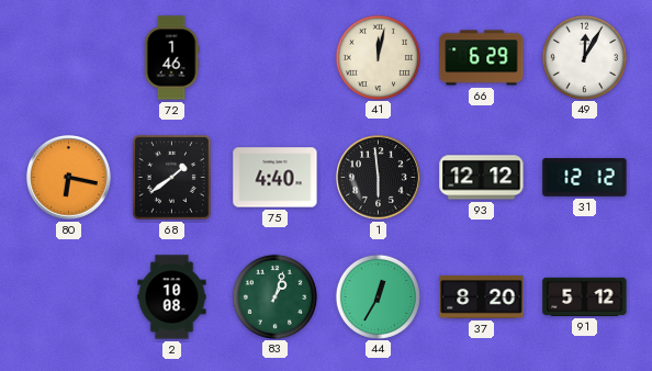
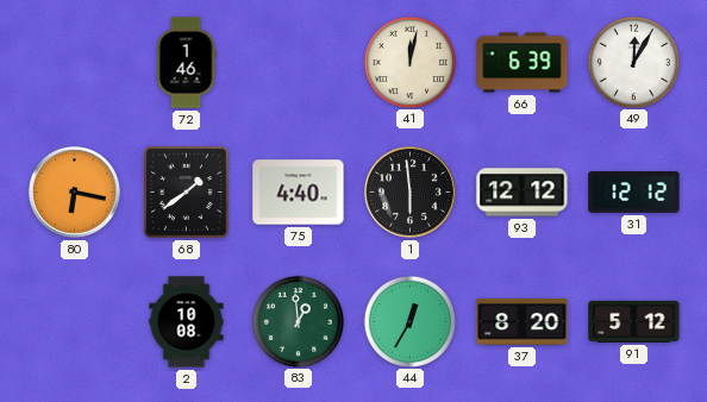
66: 6:29 -> 6:39 (523, 63)
83: 1:03 -> 12:59 (298, 321)
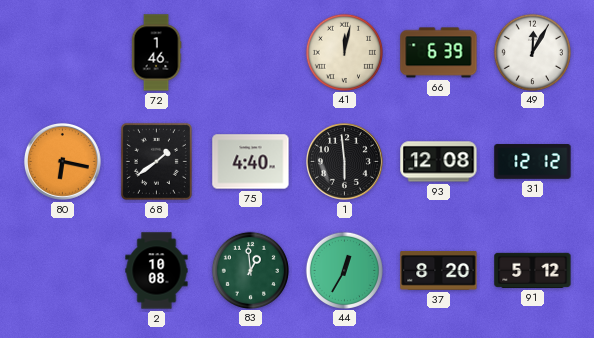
93: 12:12 -> 12:08 (439, 162)
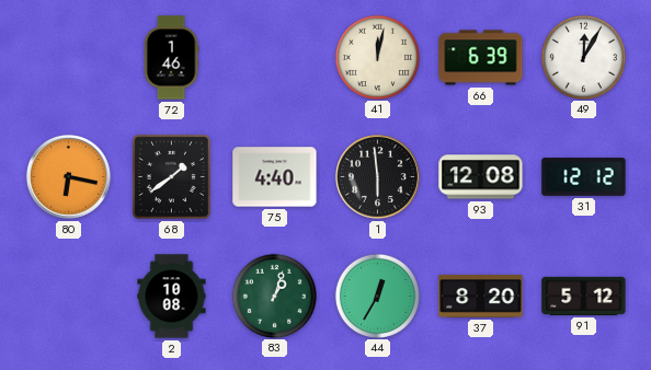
83: 12:59 -> 1:03 (274, 296)
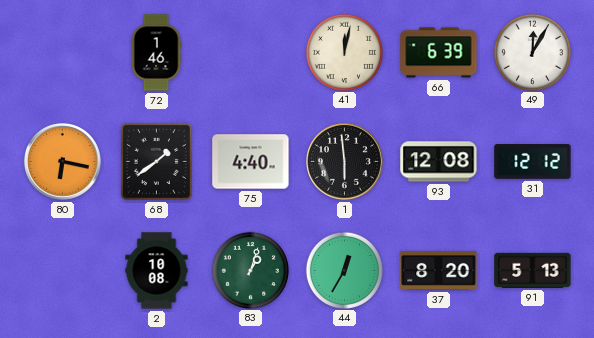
91: 5:12 -> 5:13 (533, 270)
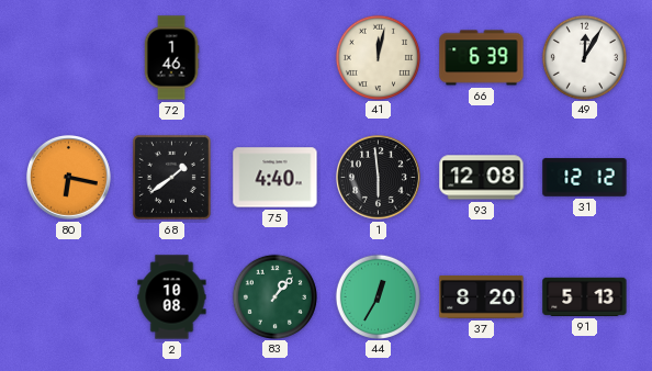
83: 1:03 -> 1:07 (274, 296)
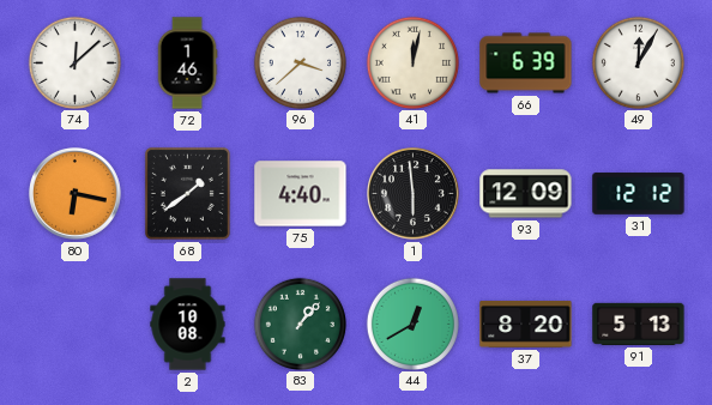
74: none -> 12:08 (74, 62)
96: none -> 3:38 (300, 62)
93: 12:08 -> 12:09 (526, 194)
44: 12:35 -> 12:40 (412, 324)
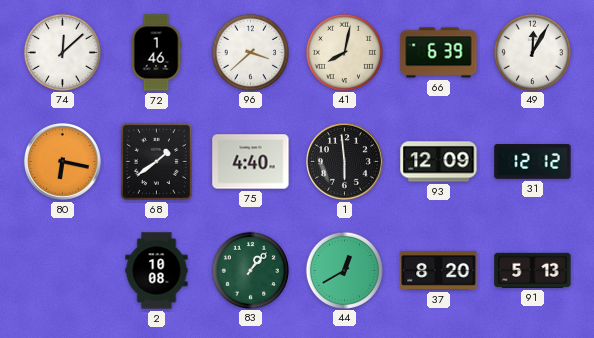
41: 12:02 -> 8:02 (344, 52)
